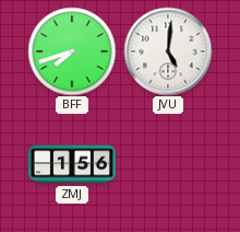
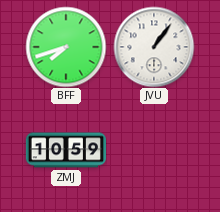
JVU: 5:01 -> 1:06 (154, 47)
ZMJ: 1:56 -> 10:59 (65, 150)
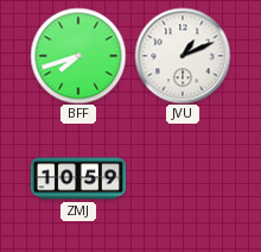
JVU: 1:06 -> 1:11 (183, 56)
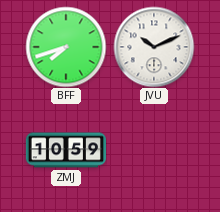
JVU: 1:11 -> 10:11 (154, 47)
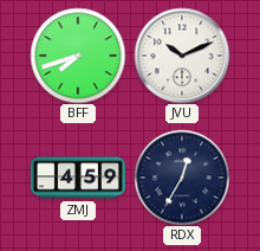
ZMJ: 10:59 -> 4:59 (77, 178)
RDX: none -> 12:35 (182, 178)
